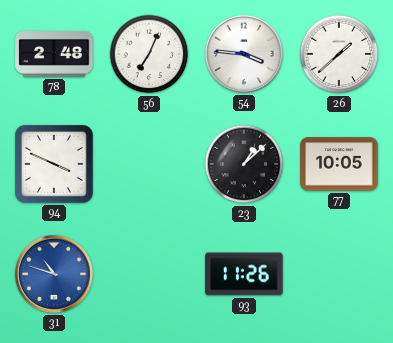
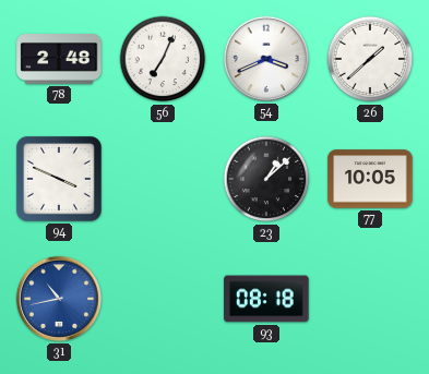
54: 3:46 -> 3:41 (265, 59)
31: 10:48 -> 10:43 (58, 299)
93: 11:26 -> 08:18 (266, 299)
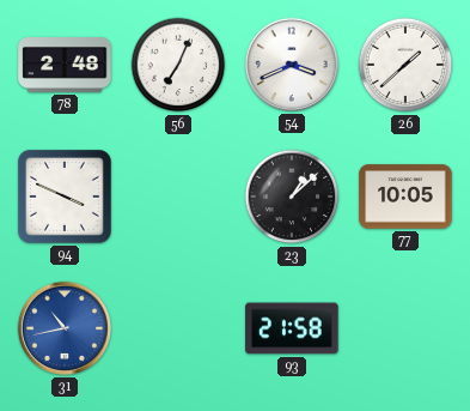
93: 08:18 -> 21:58 (292, 328)
